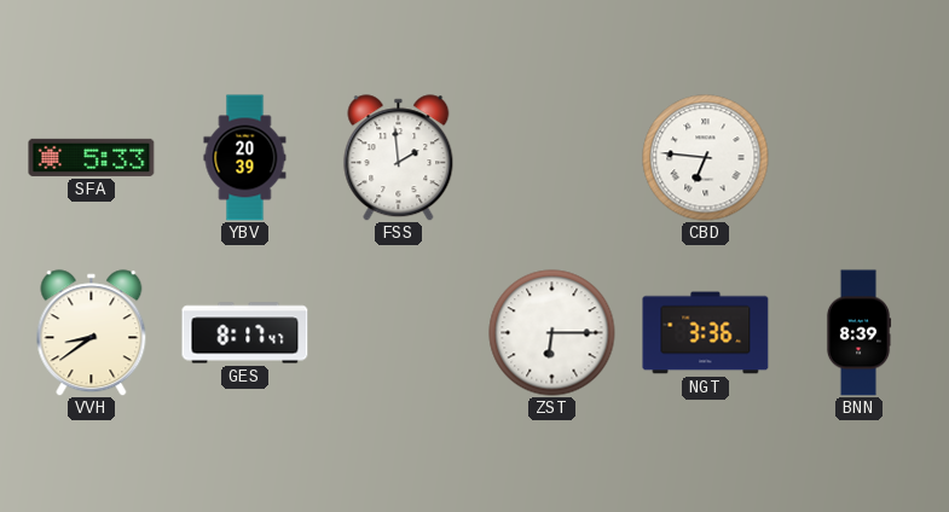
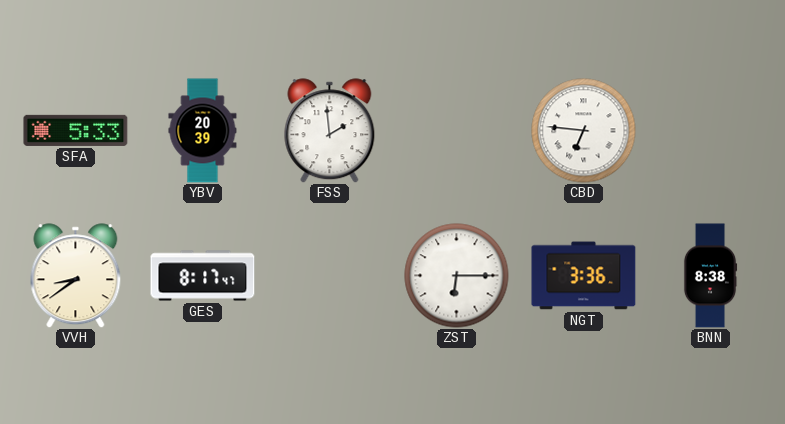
BNN: 8:39 -> 8:38 (710, 276)
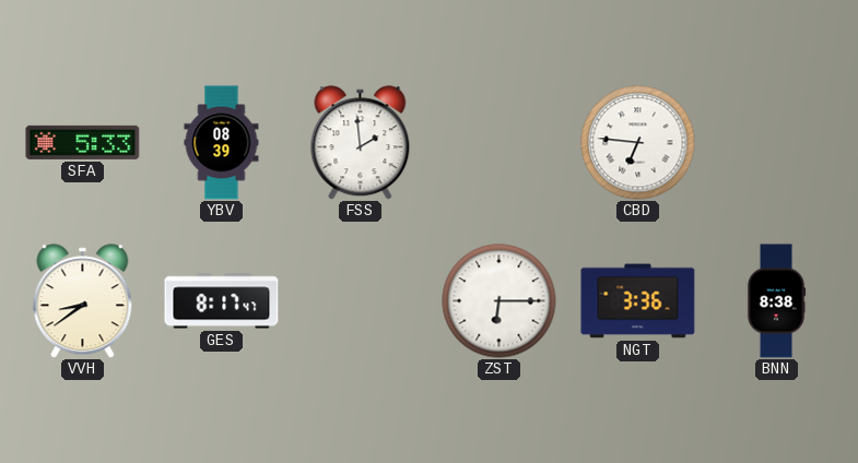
YBV: 20:39 -> 08:39 (222, 143)
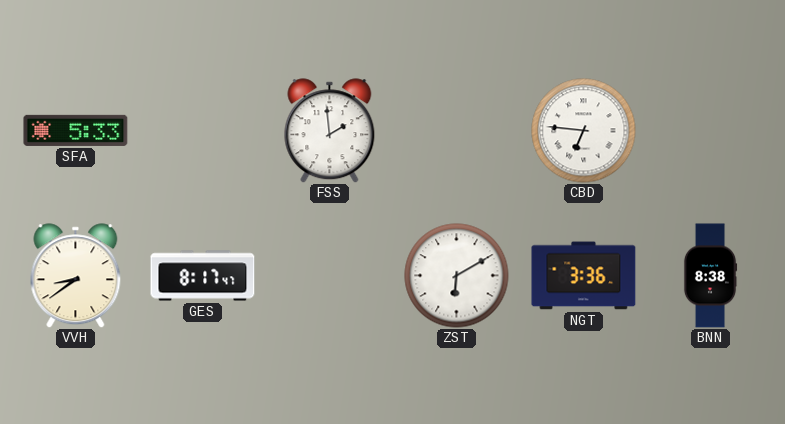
YBV: 08:39 -> none (222, 143)
ZST: 6:15 -> 6:10 (457, 276)
